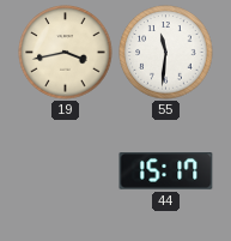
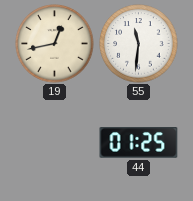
19: 3:43 -> 12:43 (55, 44)
44: 15:17 -> 01:25 (139, 143)
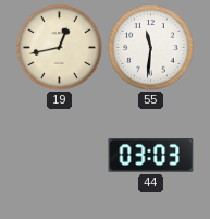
44: 01:25 -> 03:03 (151, 156)
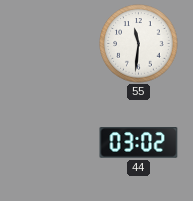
19: 12:43 -> none (60, 48)
44: 03:03 -> 03:02 (139, 143)
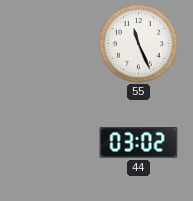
55: 11:31 -> 11:26 (139, 44)
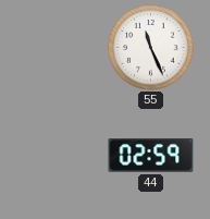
44: 03:02 -> 02:59 (151, 156)
